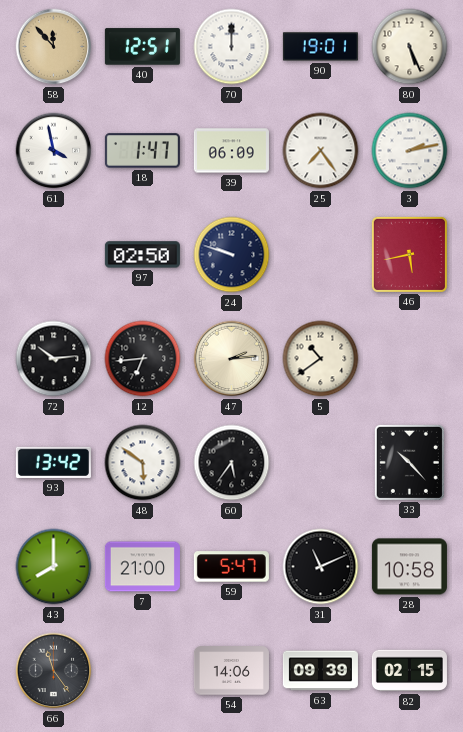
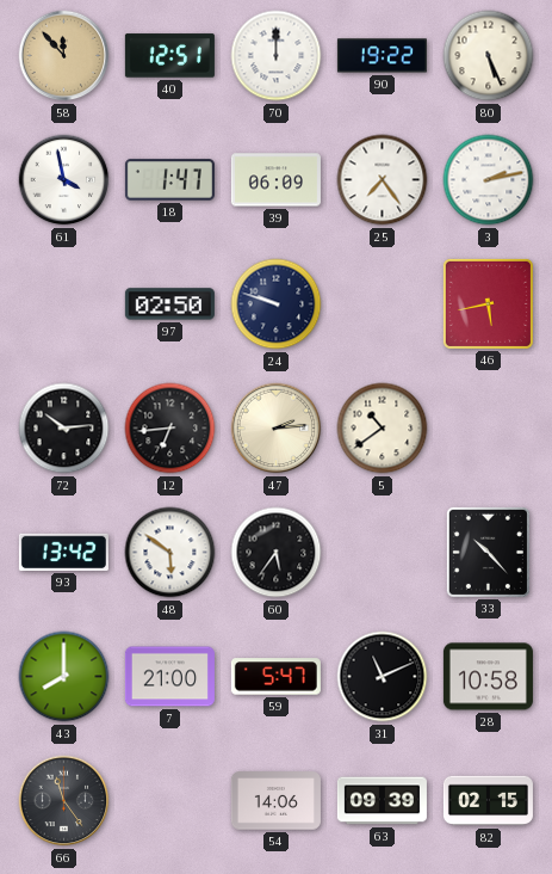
90: 19:01 -> 19:22 (382, 56)
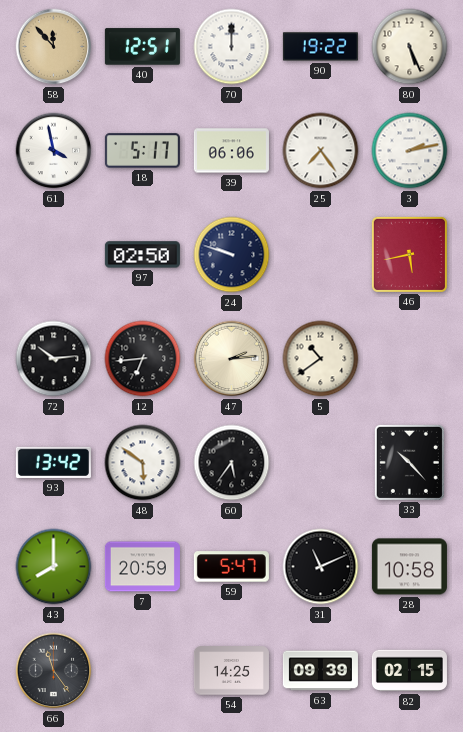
18: 1:47 -> 5:17 (142, 151)
39: 06:09 -> 06:06 (231, 151)
7: 21:00 -> 20:59 (142, 567)
54: 14:06 -> 14:25 (231, 671)
